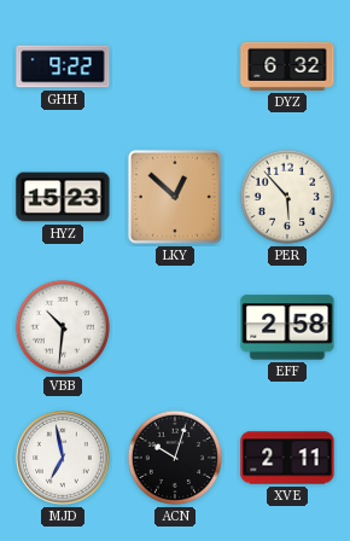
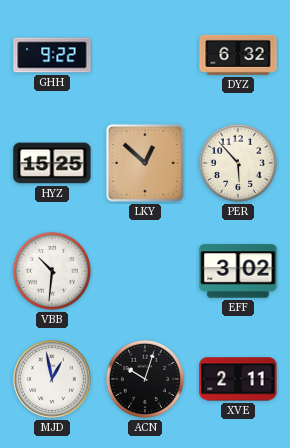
HYZ: 15:23 -> 15:25 (52, 163)
EFF: 2:58 -> 3:02 (238, 271)
MJD: 6:58 -> 12:58 (52, 379)
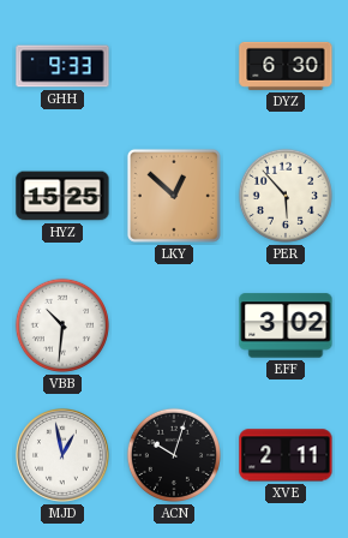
GHH: 9:22 -> 9:33 (62, 66)
DYZ: 6:32 -> 6:30 (286, 66)
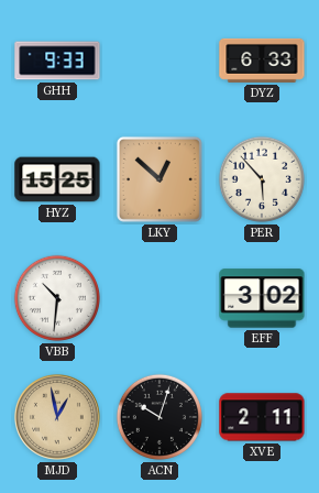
DYZ: 6:30 -> 6:33 (262, 61)
MJD dial: white -> champagne (57, 417)
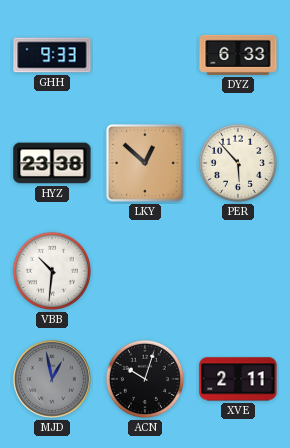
HYZ: 15:25 -> 23:38 (52, 163)
EFF: 3:02 -> none (262, 298)
MJD dial: champagne -> grey (52, 379)
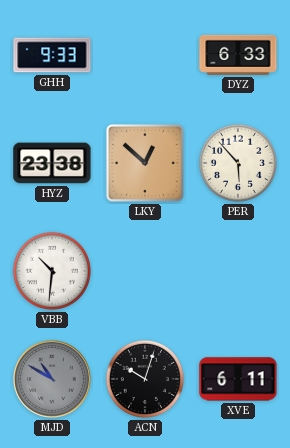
MJD: 12:58 -> 10:50 (52, 379)
XVE: 2:11 -> 6:11 (238, 379)
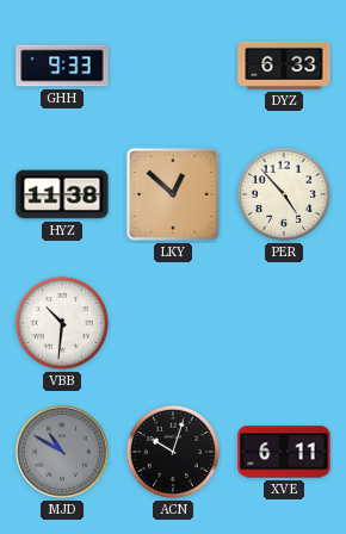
HYZ: 23:38 -> 11:38 (62, 194)
PER: 5:53 -> 4:53 (284, 194)
